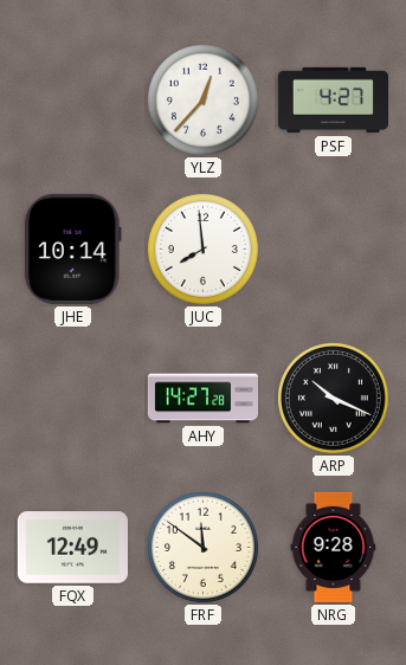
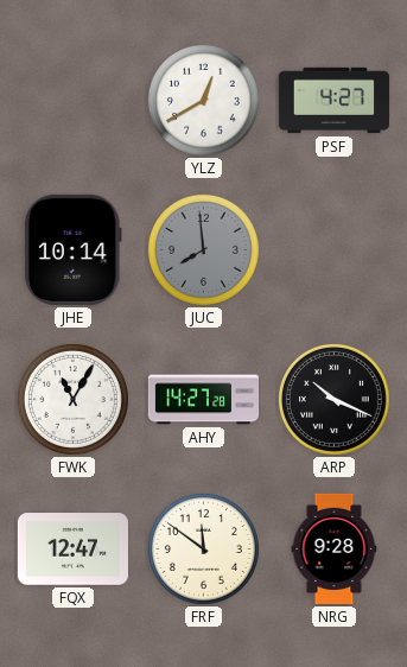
YLZ: 12:37 -> 12:40 (203, 100)
JUC dial: white -> grey (203, 249)
FWK: none -> 11:05 (72, 399)
FQX: 12:49 -> 12:47 (72, 550)
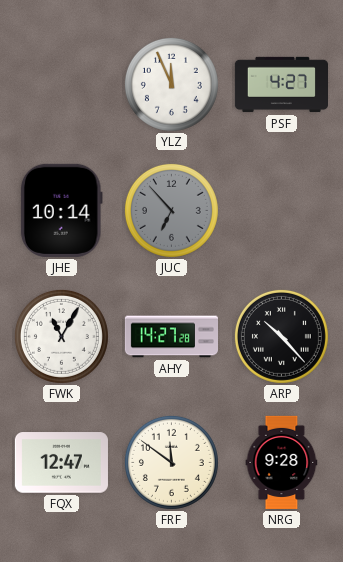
YLZ: 12:40 -> 11:56 (171, 84)
JUC: 7:59 -> 6:53 (171, 210)
ARP: 10:19 -> 10:23 (281, 336)
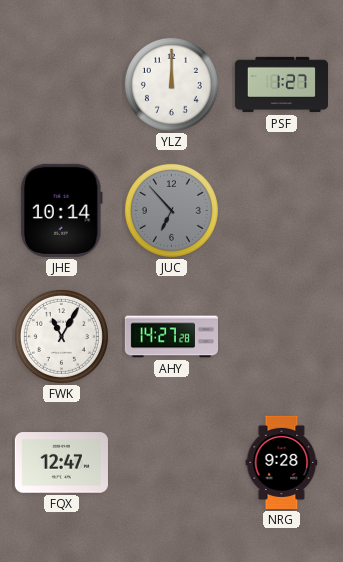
YLZ: 11:56 -> 12:00 (171, 84)
PSF: 4:27 -> 1:27 (281, 85)
ARP: 10:23 -> none (281, 336)
FRF: 11:51 -> none (171, 462)
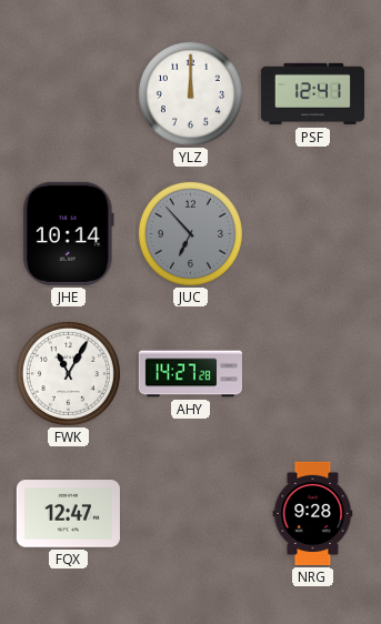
PSF: 1:27 -> 12:41 (312, 94)
